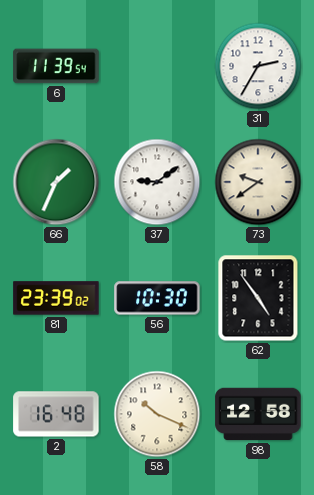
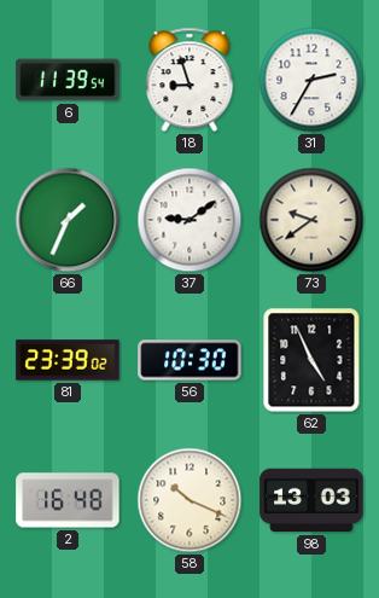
18: none -> 8:57 (189, 80)
62: 4:54 -> 4:56 (311, 360)
98: 12:58 -> 13:03 (311, 500)
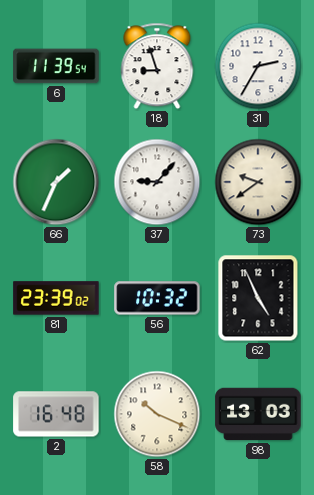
37: 9:09 -> 9:07 (157, 182)
56: 10:30 -> 10:32 (157, 298)
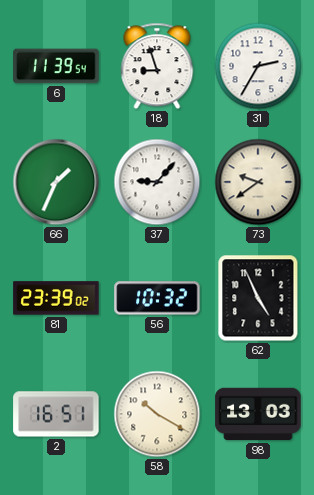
2: 16:48 -> 16:51 (56, 414)
58: 10:19 -> 10:20 (157, 414)
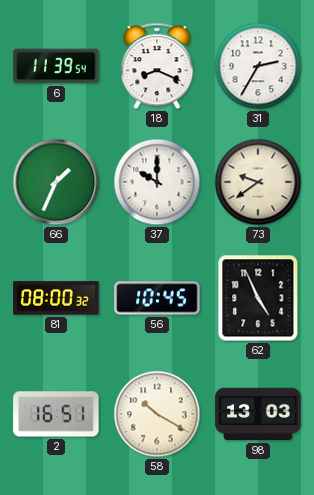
18: 8:57 -> 8:19 (157, 66)
37: 9:07 -> 10:00 (157, 182)
81: 23:39 -> 08:00 (56, 298)
56: 10:32 -> 10:45 (157, 298)
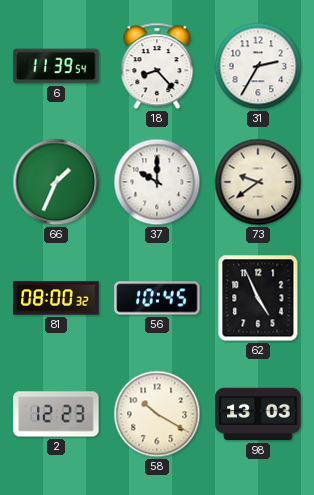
18: 8:19 -> 8:23 (157, 66)
2: 16:51 -> 12:23 (56, 414)
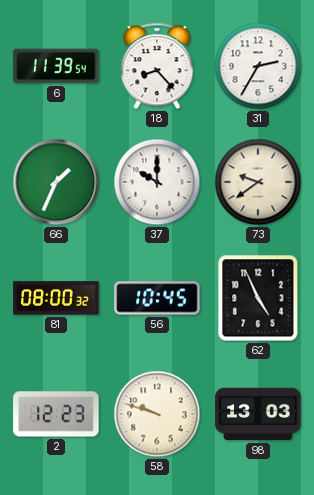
58: 10:20 -> 9:48 (157, 414)
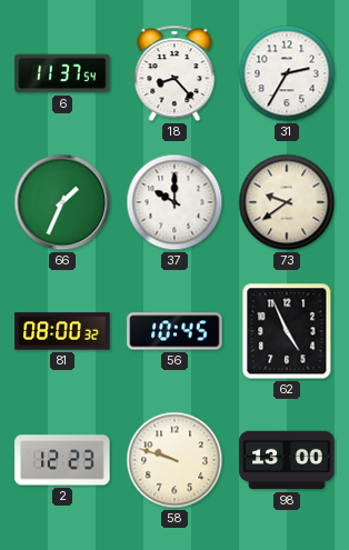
6: 11:39 -> 11:37 (62, 73)
98: 13:03 -> 13:00 (287, 460)
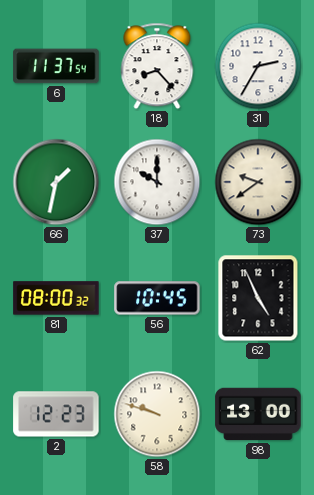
66: 1:34 -> 1:32 (56, 182)
